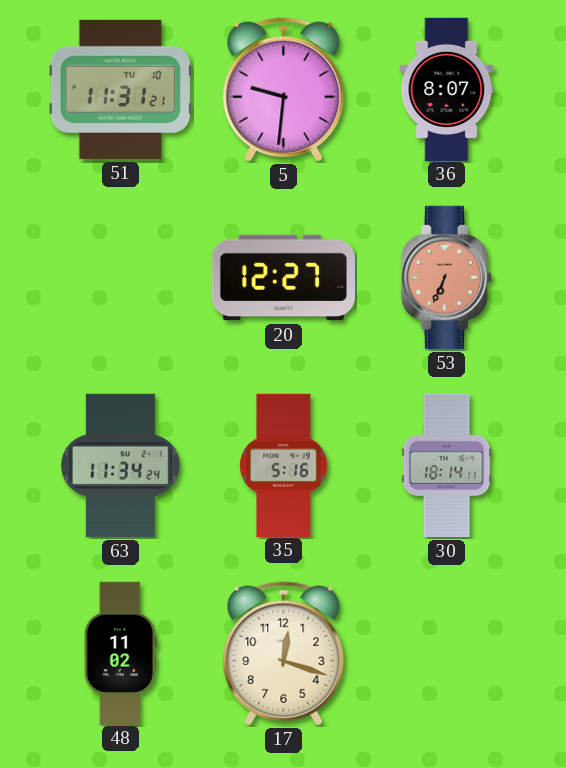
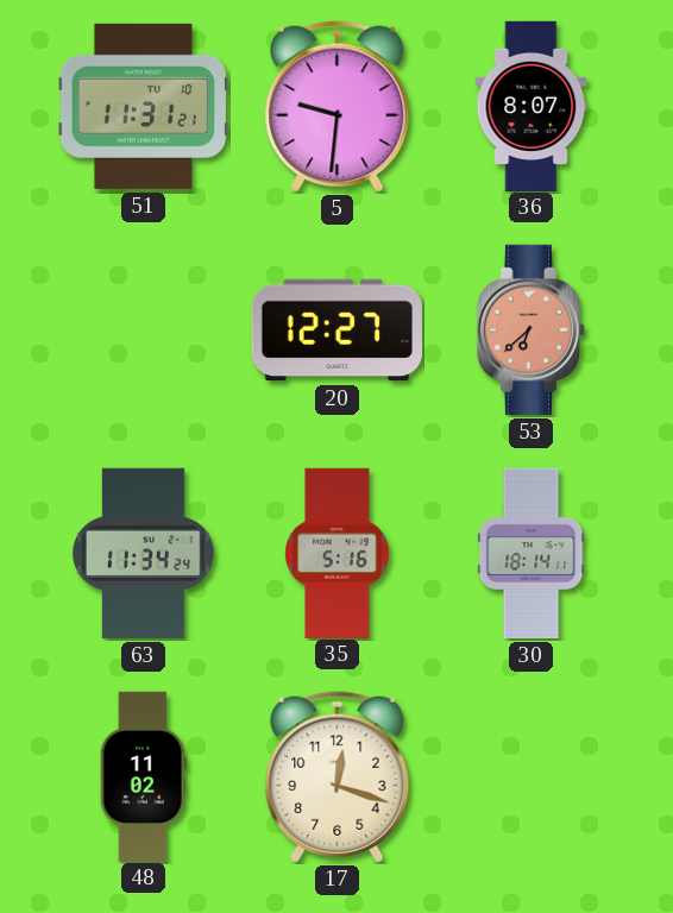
53: 6:34 -> 6:38 (530, 329)
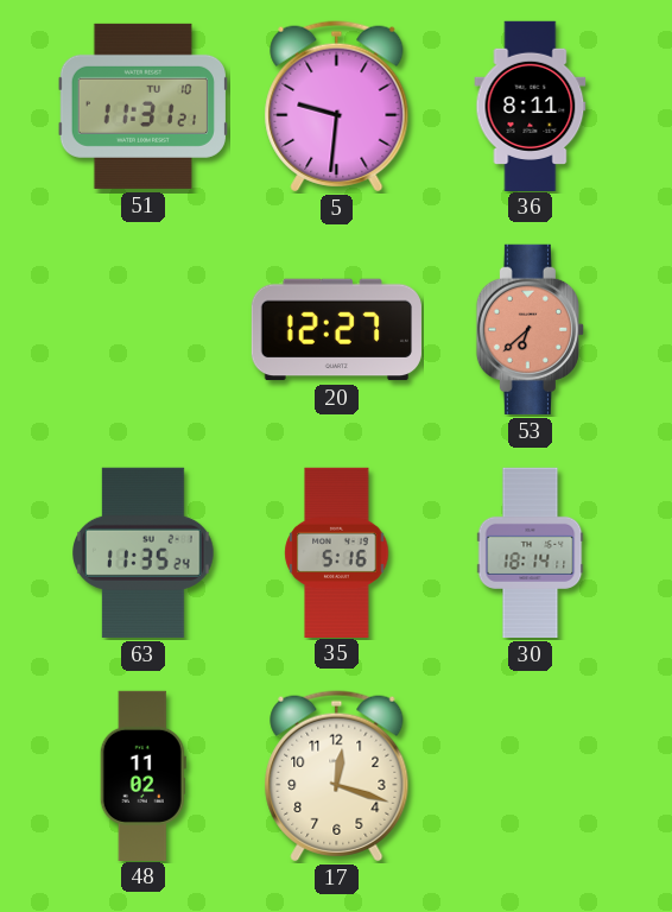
36: 8:07 -> 8:11 (531, 106)
63: 11:34 -> 11:35 (144, 552)
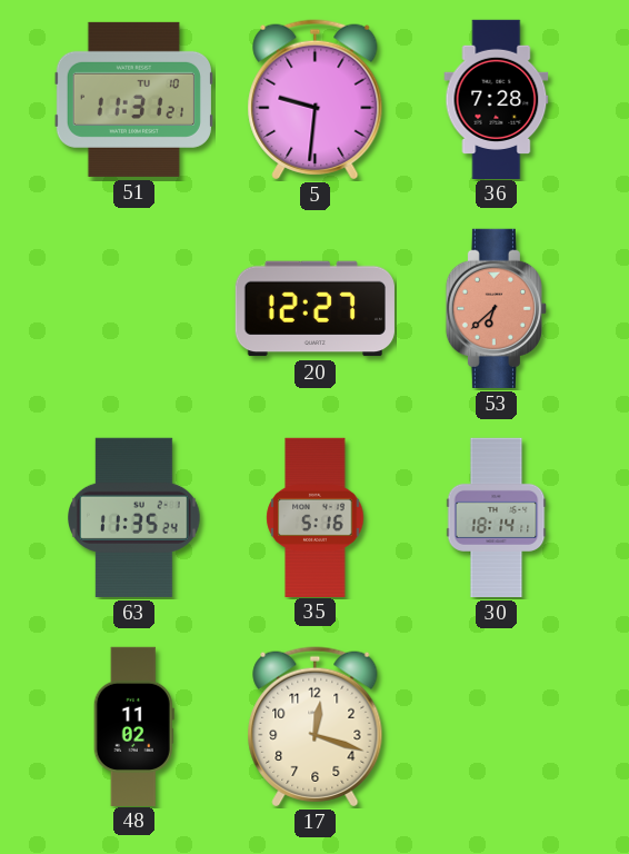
36: 8:11 -> 7:28 (497, 99)
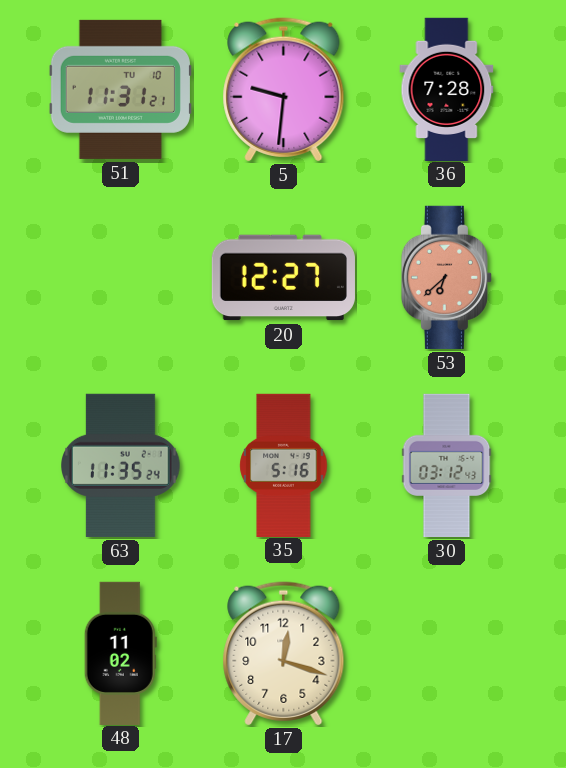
30: 18:14 -> 03:12 (447, 466)
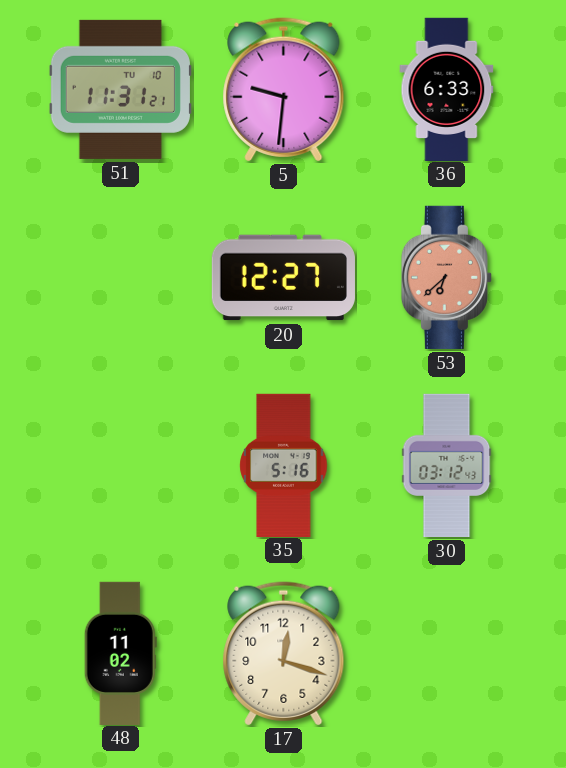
36: 7:28 -> 6:33 (447, 89)
63: 11:35 -> none (121, 465)
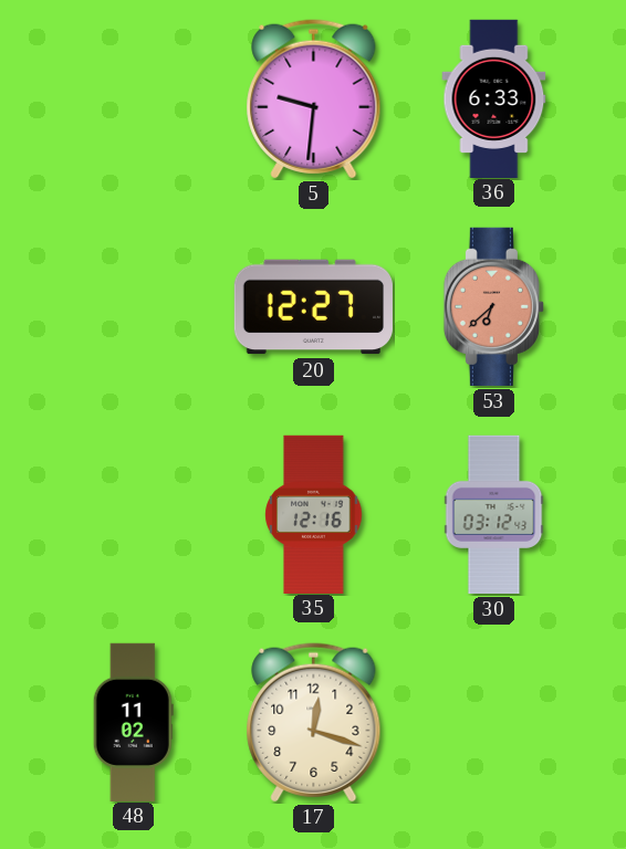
51: 11:31 -> none (120, 89)
35: 5:16 -> 12:16 (314, 514)
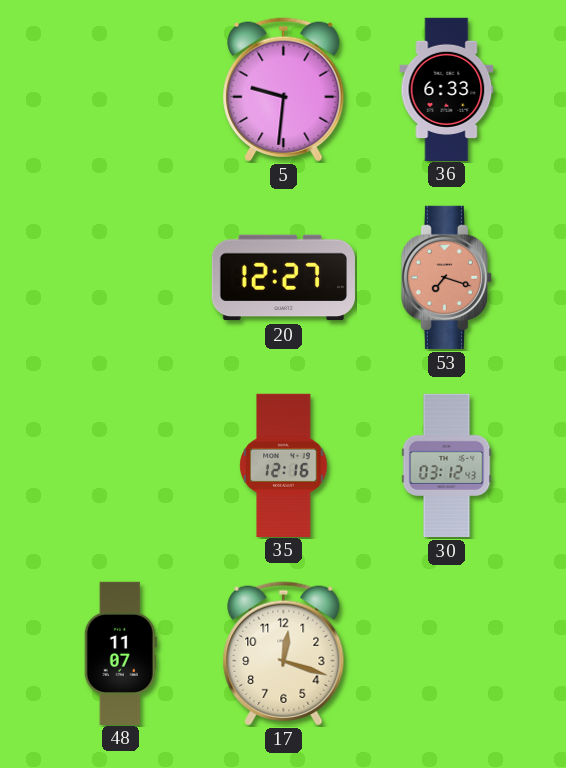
53: 6:38 -> 7:18 (446, 277)
48: 11:02 -> 11:07 (120, 653)
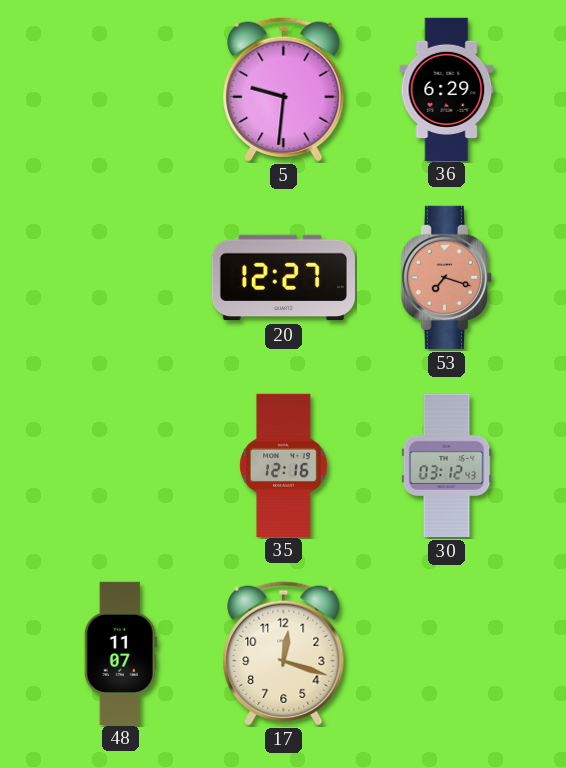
36: 6:33 -> 6:29 (447, 89)
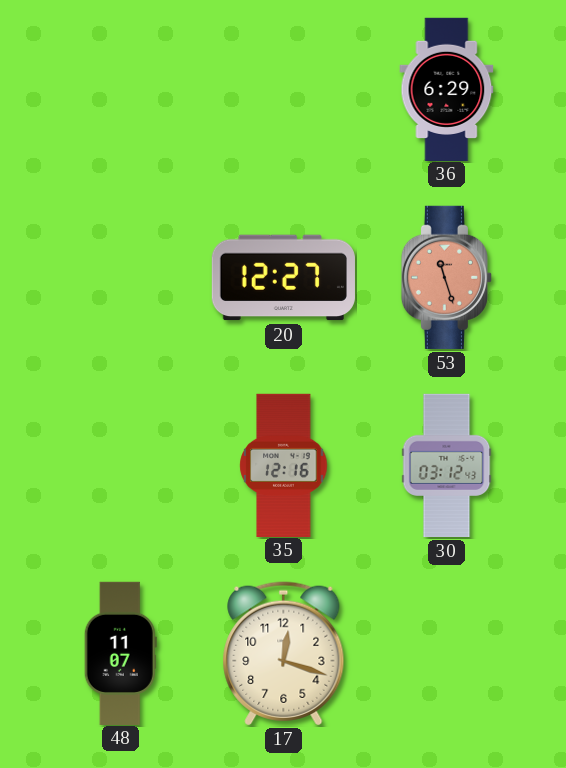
5: 9:31 -> none (284, 90)
53: 7:18 -> 11:27 (446, 277)
